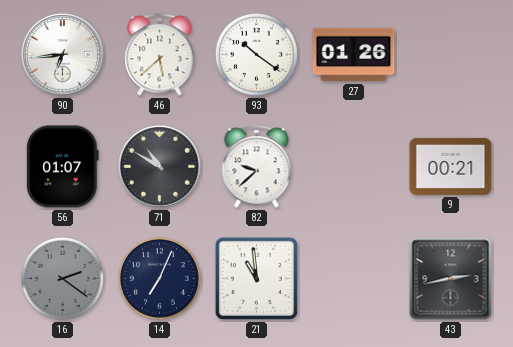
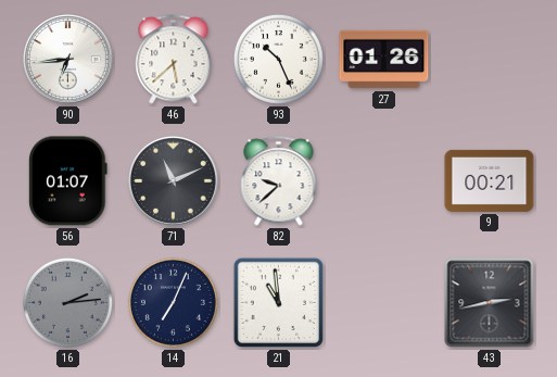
93: 10:21 -> 10:26 (278, 59)
71: 10:50 -> 11:11 (174, 181)
16: 2:21 -> 2:14 (67, 302)
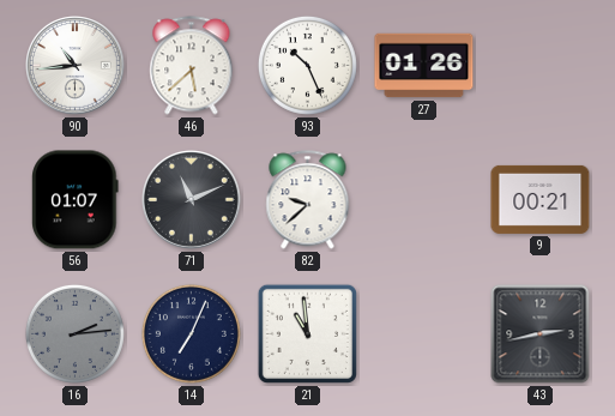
90: 6:44 -> 10:44 (76, 66)
